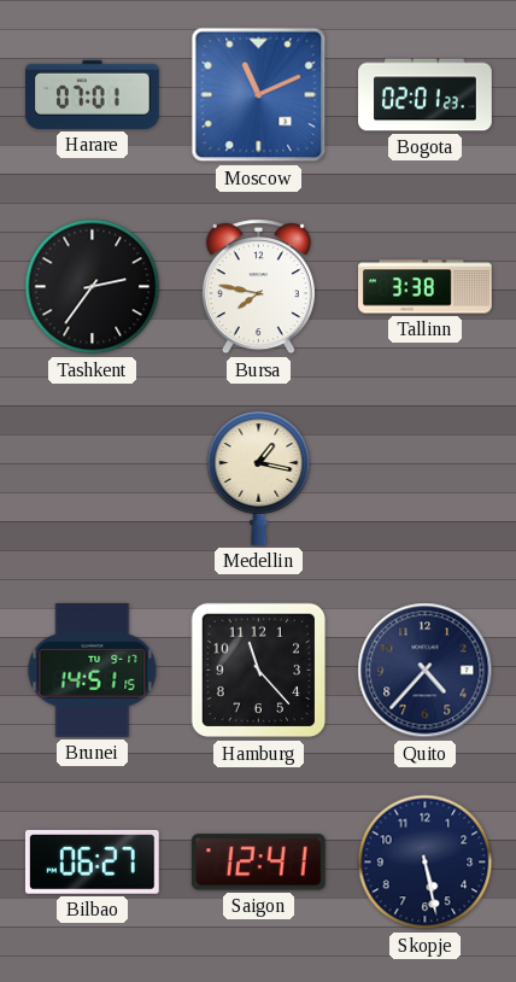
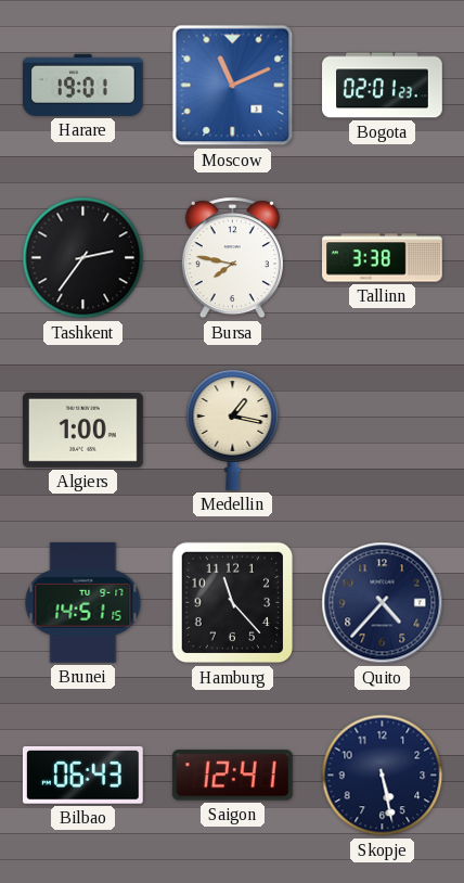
Harare: 07:01 -> 19:01 (83, 85)
Algiers: none -> 1:00 (82, 430)
Bilbao: 06:27 -> 06:43 (82, 776)
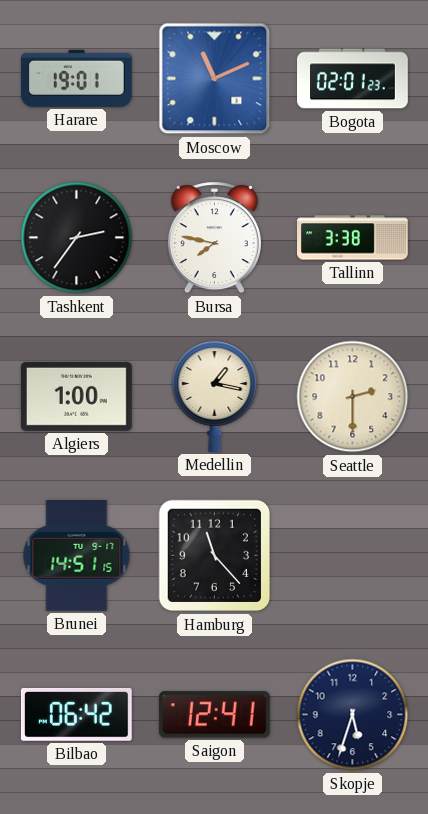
Seattle: none -> 2:30 (353, 397)
Quito: 4:37 -> none (383, 603)
Bilbao: 06:43 -> 06:42 (76, 715)
Skopje: 5:28 -> 5:33 (353, 715)
